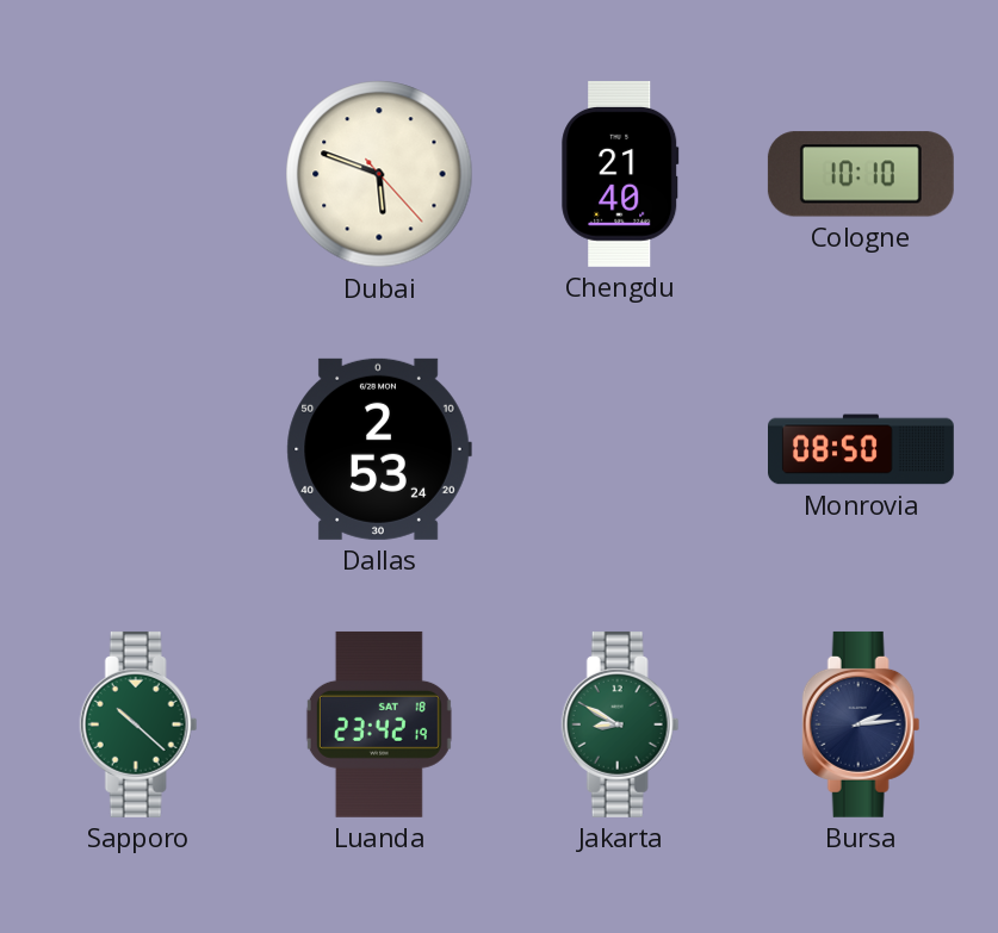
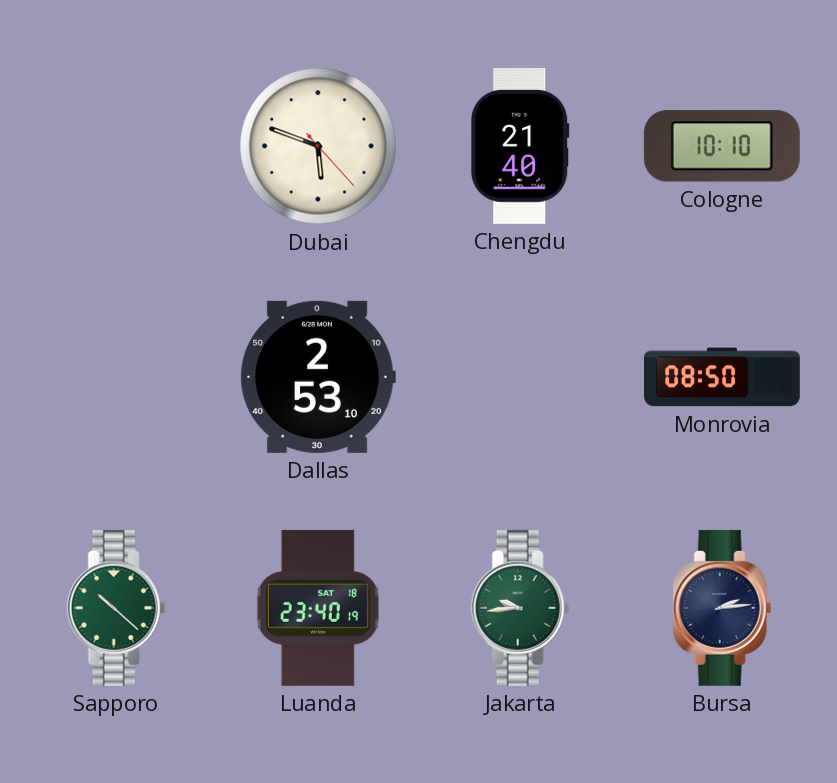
Dallas: 2:53:24 -> 2:53:10 (318, 377)
Luanda: 23:42 -> 23:40 (318, 608)
Jakarta: 8:50 -> 9:44 (520, 608)
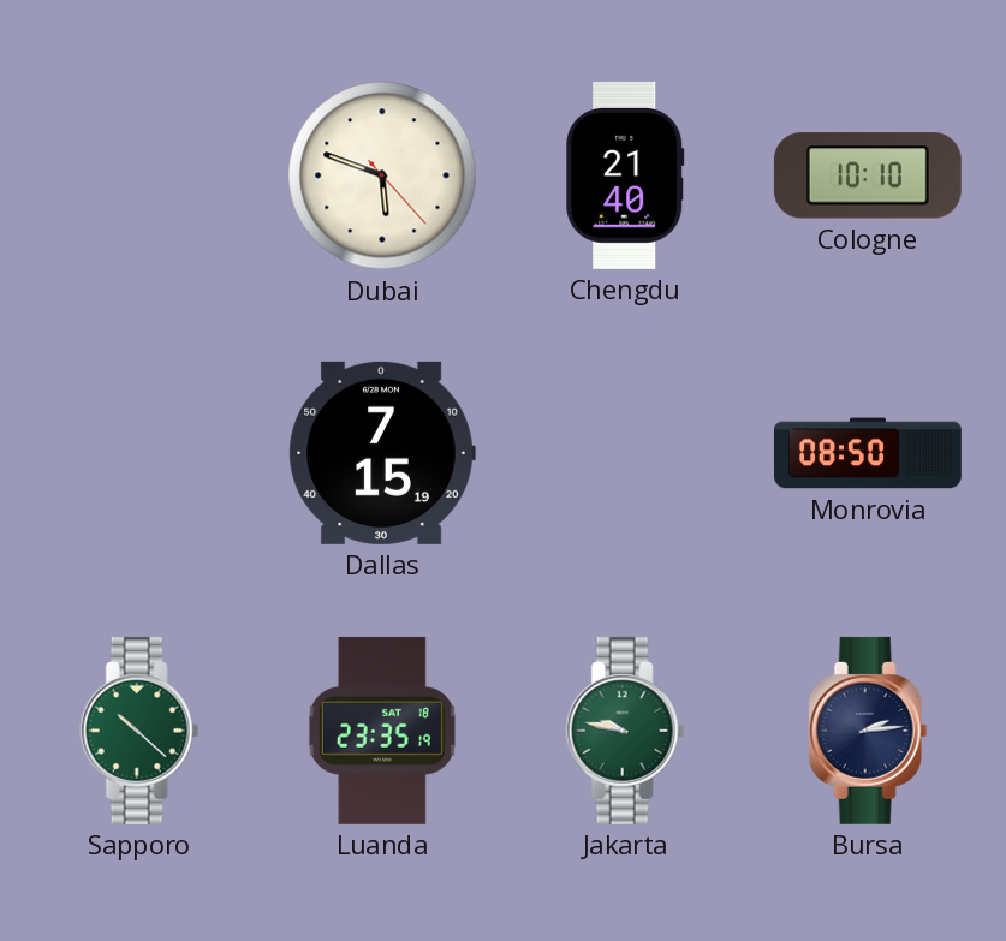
Dallas: 2:53 -> 7:15 (382, 453)
Luanda: 23:40 -> 23:35 (382, 731)
Jakarta: 9:44 -> 9:47 (625, 731)
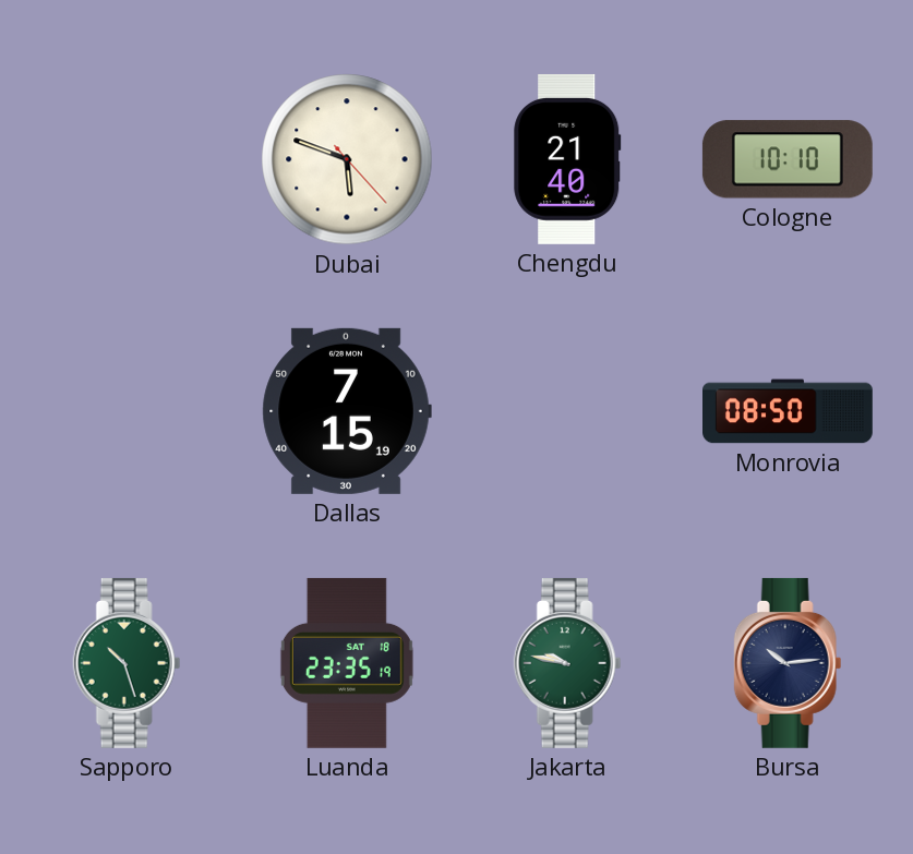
Sapporo: 10:22 -> 10:27 (127, 663)
Bursa: 2:14 -> 10:14 (788, 663)
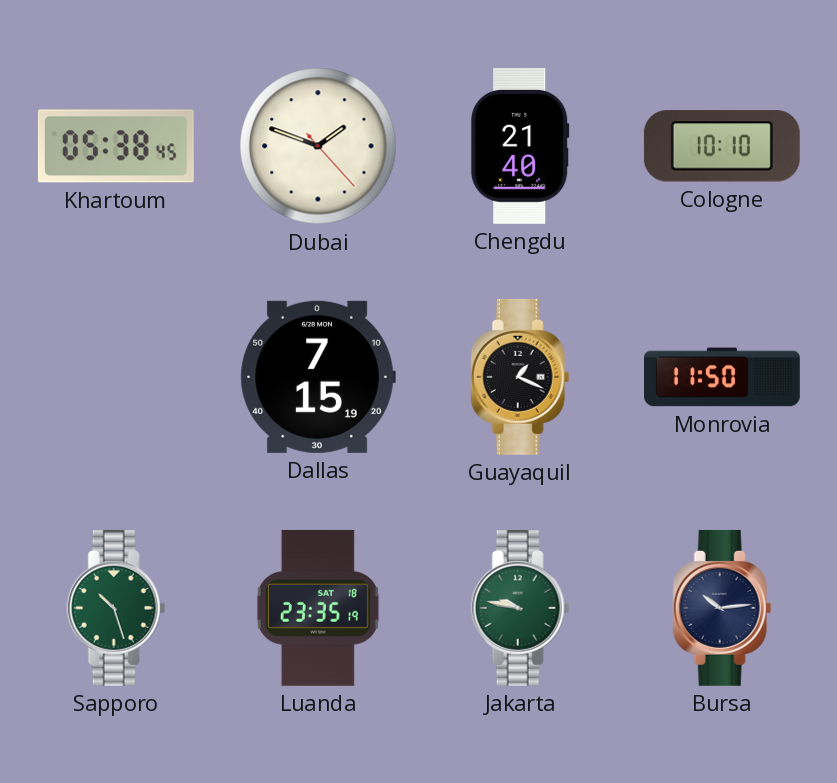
Khartoum: none -> 05:38 (116, 146)
Dubai: 5:48 -> 1:48 (318, 146)
Guayaquil: none -> 1:19 (520, 377)
Monrovia: 08:50 -> 11:50 (723, 377)
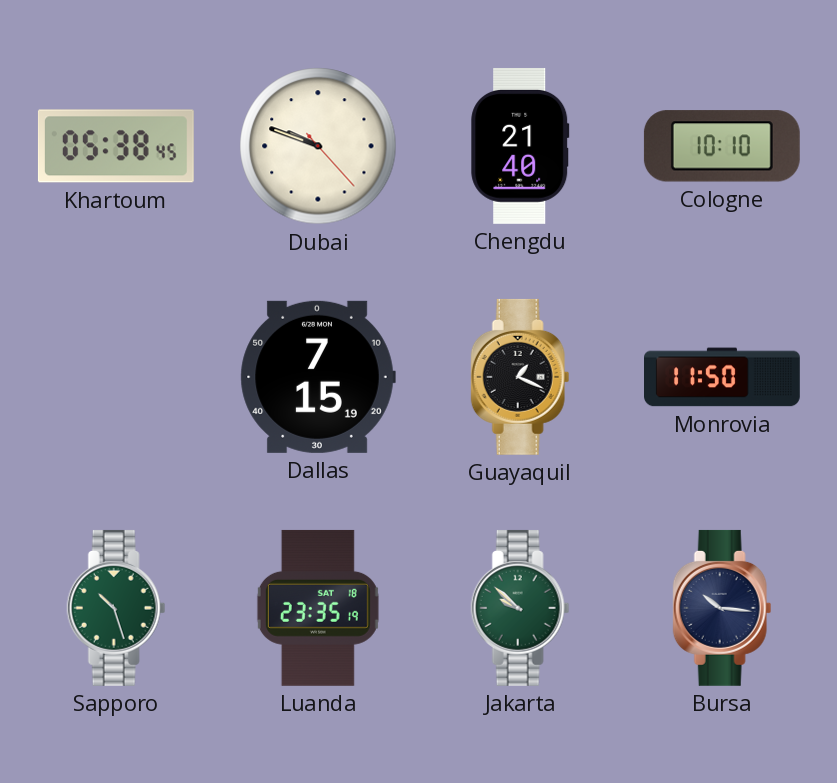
Dubai: 1:48 -> 9:48 (318, 146)
Jakarta: 9:47 -> 9:52 (520, 608)
Bursa: 10:14 -> 10:16 (722, 608)
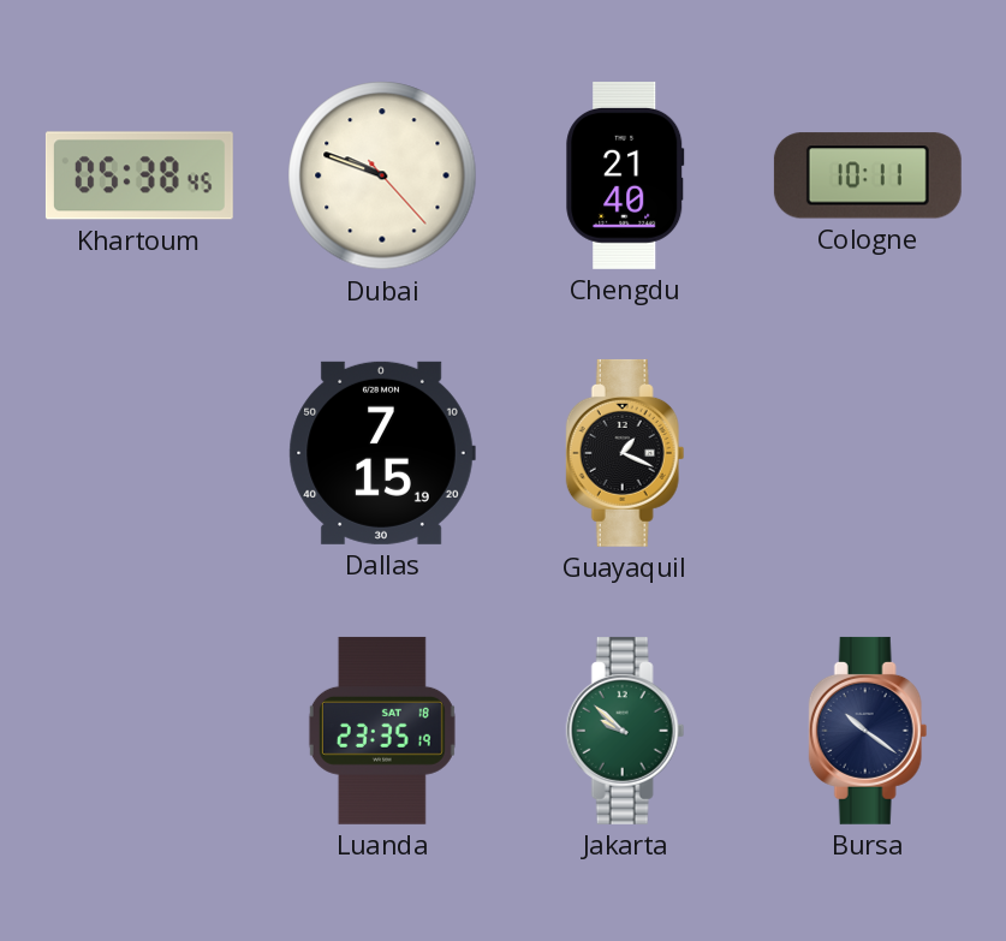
Cologne: 10:10 -> 10:11 (868, 175)
Monrovia: 11:50 -> none (723, 377)
Sapporo: 10:27 -> none (116, 608)
Bursa: 10:16 -> 10:21 (868, 731)
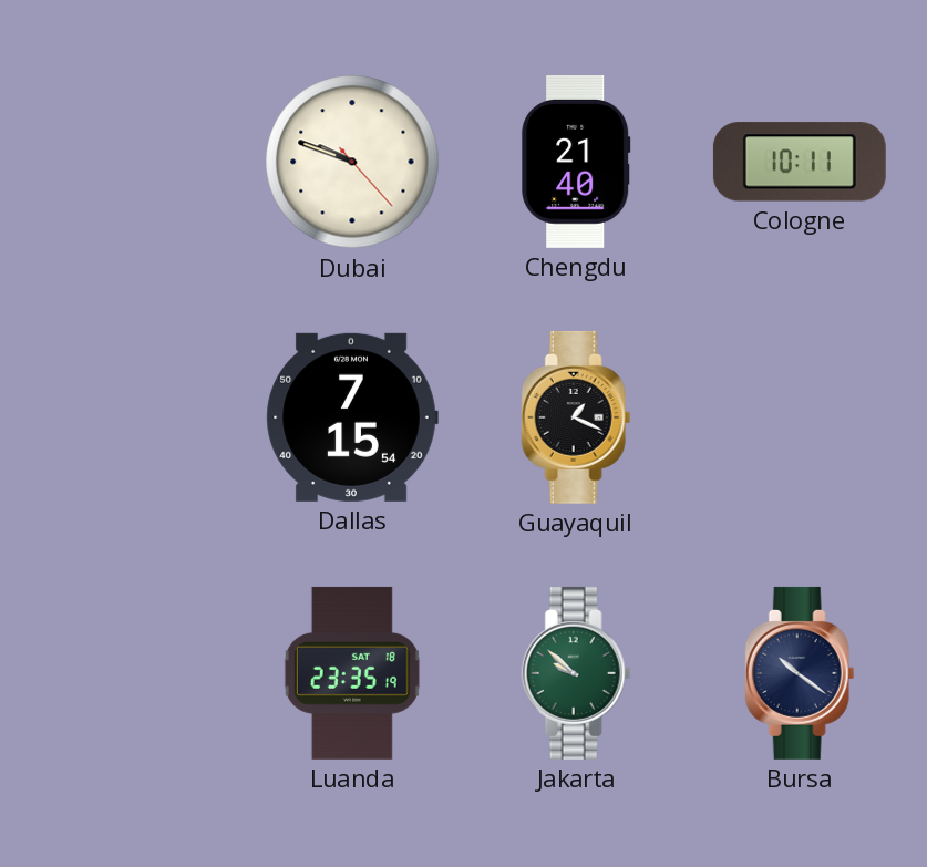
Khartoum: 05:38 -> none (139, 175)
Dallas: 7:15:19 -> 7:15:54 (352, 417)
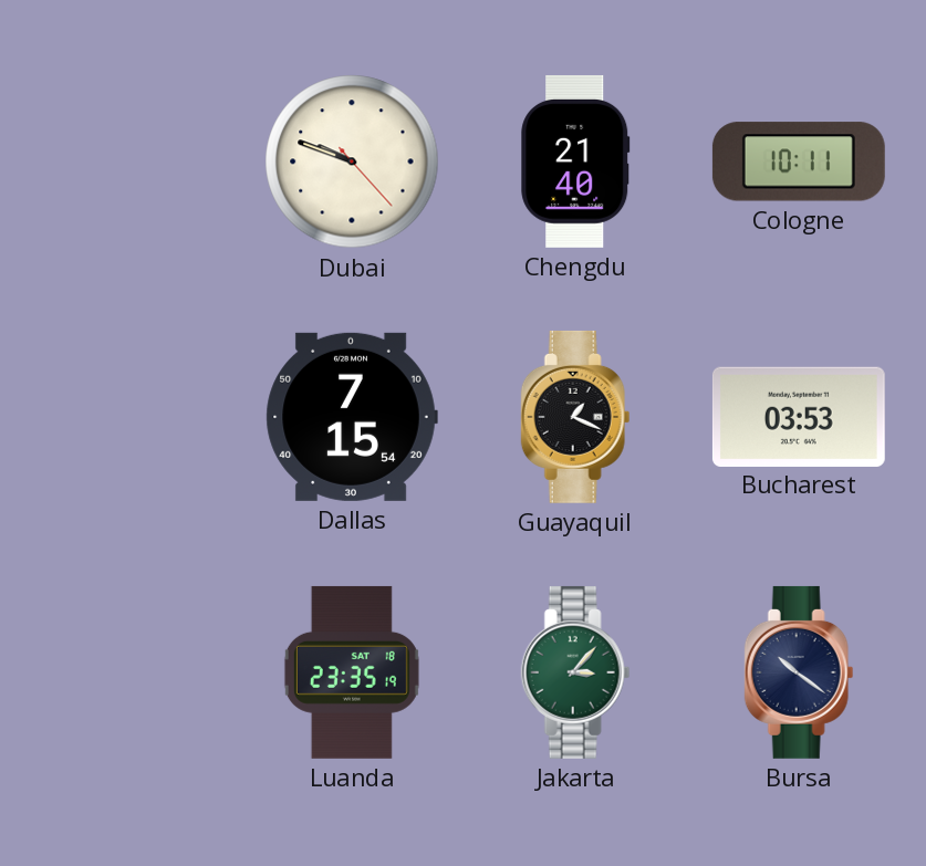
Bucharest: none -> 03:53 (799, 416)
Jakarta: 9:52 -> 3:07 (575, 672)
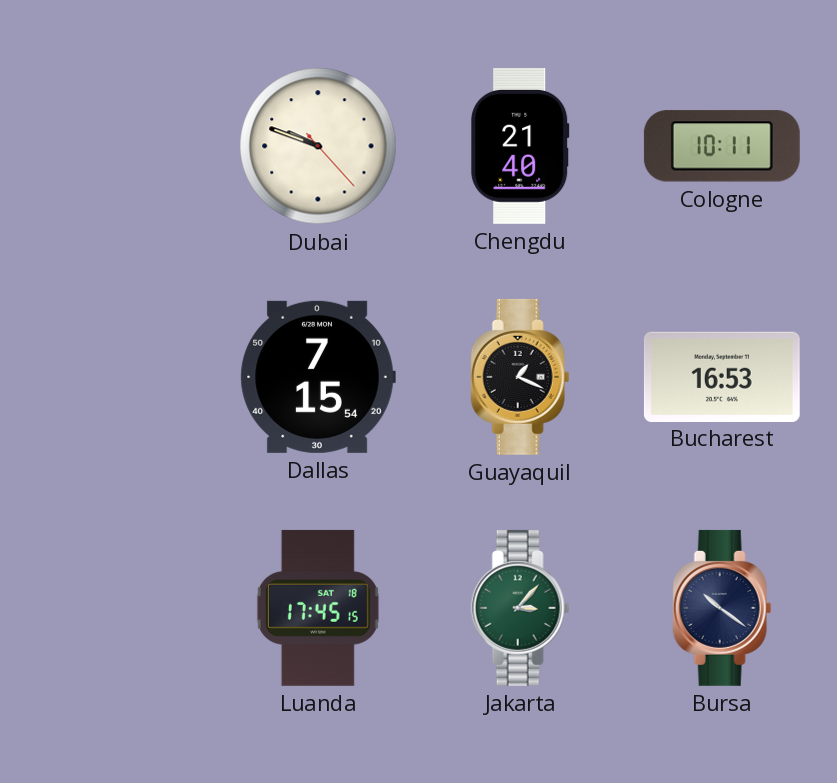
Bucharest: 03:53 -> 16:53 (722, 376)
Luanda: 23:35 -> 17:45 (318, 608)
